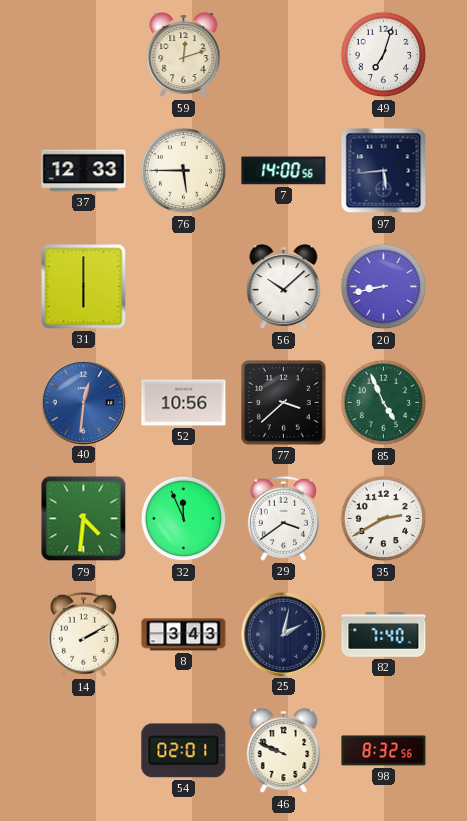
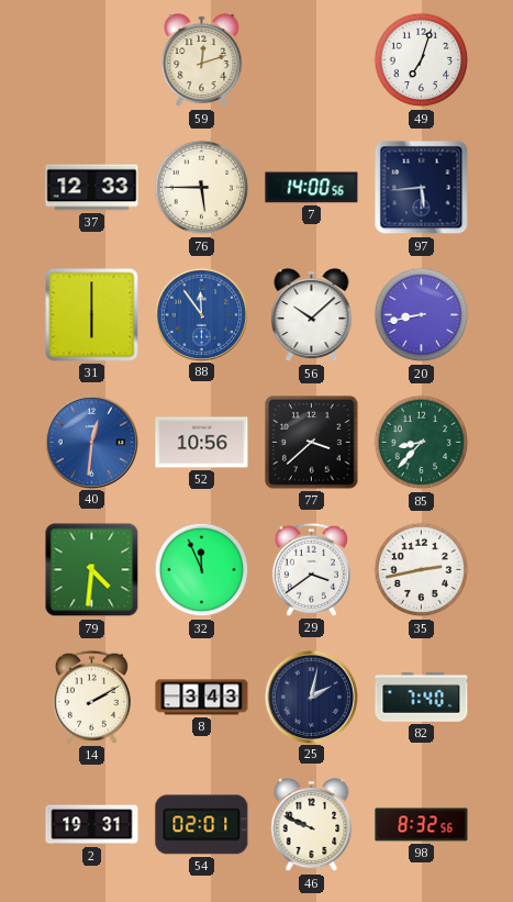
88: none -> 11:54 (201, 314)
85: 4:56 -> 8:37 (422, 443)
35: 2:40 -> 2:43 (422, 570)
2: none -> 19:31 (92, 825)
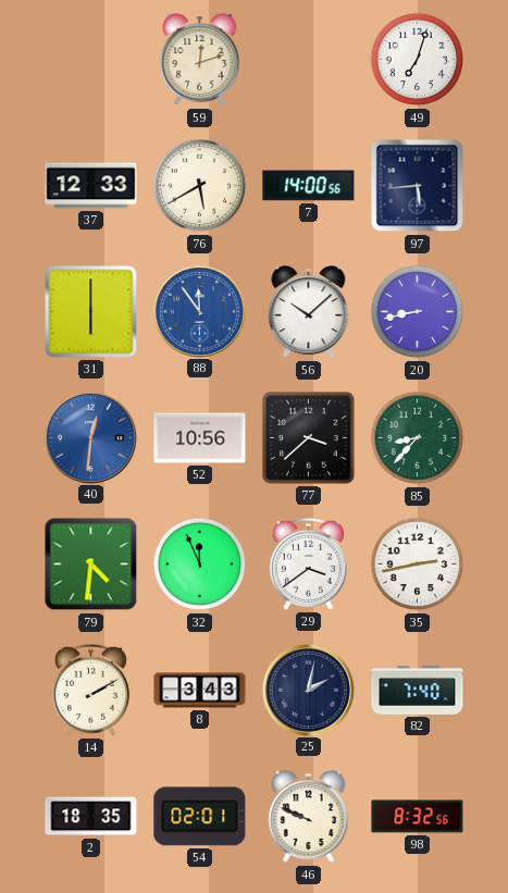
76: 5:45 -> 5:40 (200, 186)
2: 19:31 -> 18:35 (91, 817)
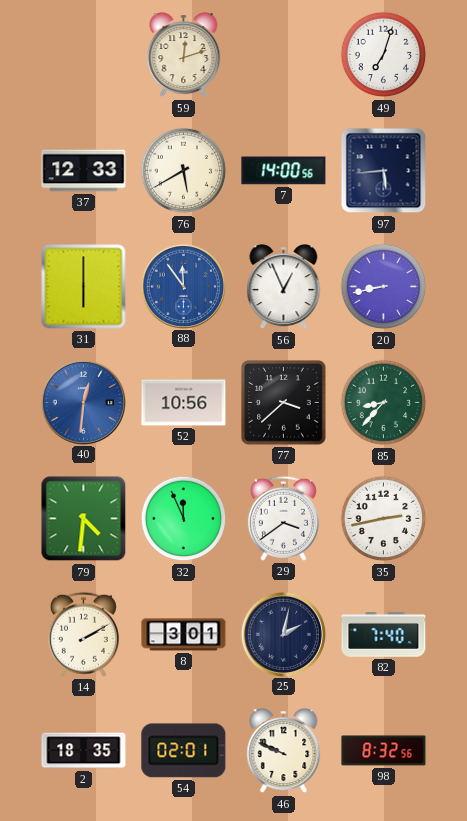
56: 10:08 -> 12:56 (284, 287)
8: 3:43 -> 3:01 (184, 635)
